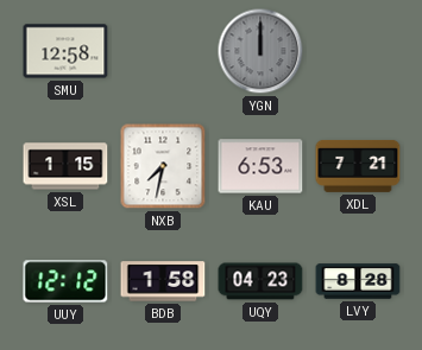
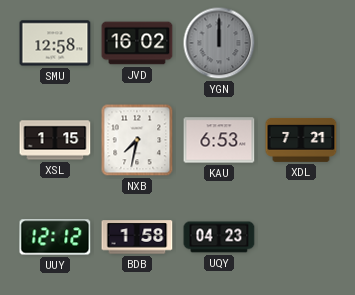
JVD: none -> 16:02 (137, 43)
LVY: 8:28 -> none (358, 281)
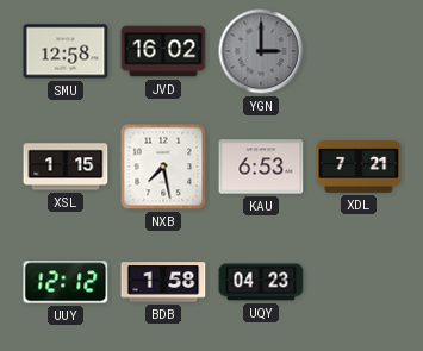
YGN: 12:00 -> 3:00 (261, 51)
NXB: 7:32 -> 7:28 (163, 167)
